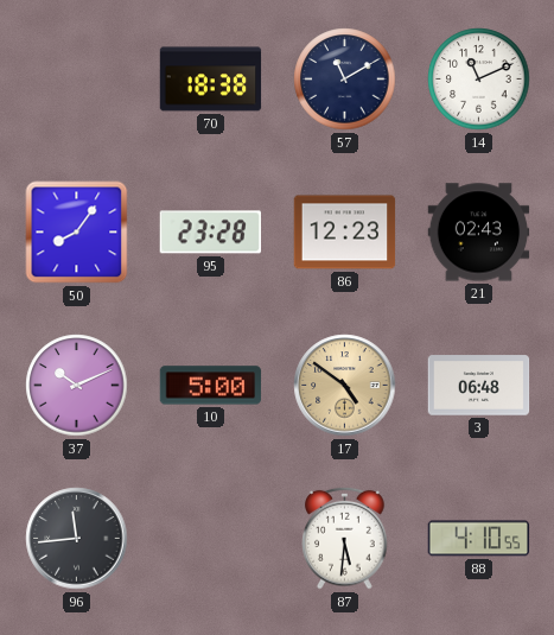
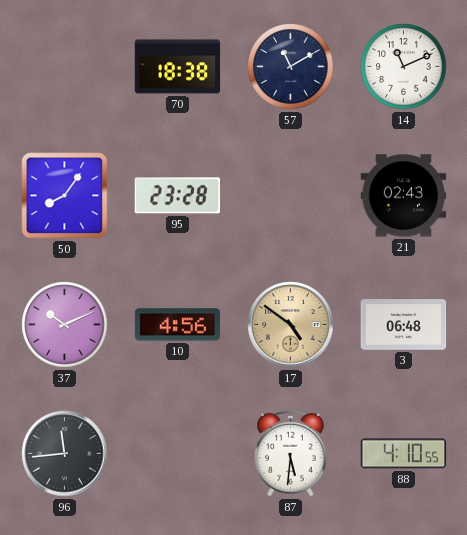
86: 12:23 -> none (345, 233)
10: 5:00 -> 4:56 (178, 325)
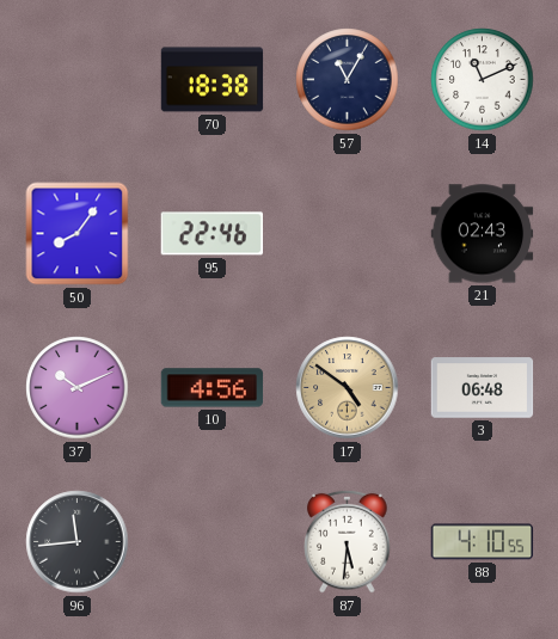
57: 11:10 -> 11:05 (348, 80)
95: 23:28 -> 22:46 (211, 234)
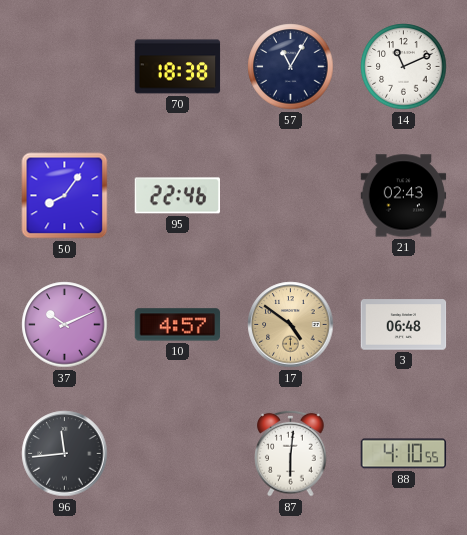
10: 4:56 -> 4:57 (178, 325)
87: 5:31 -> 6:01 (291, 453)
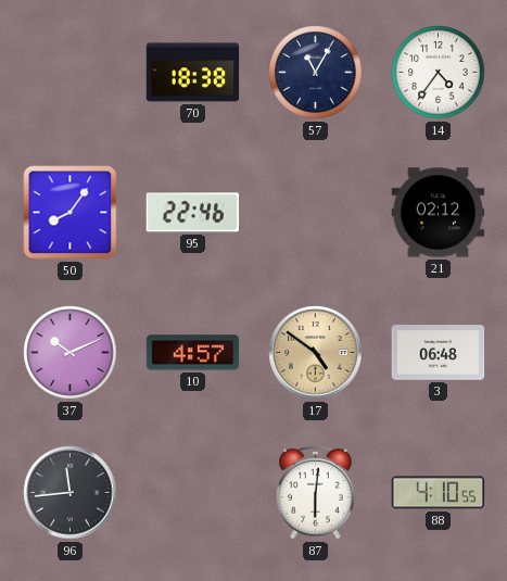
14: 11:11 -> 4:36 (439, 73)
21: 02:43 -> 02:12 (439, 213)
